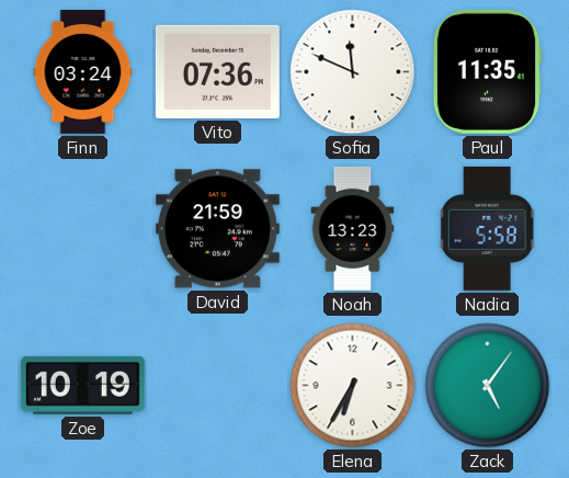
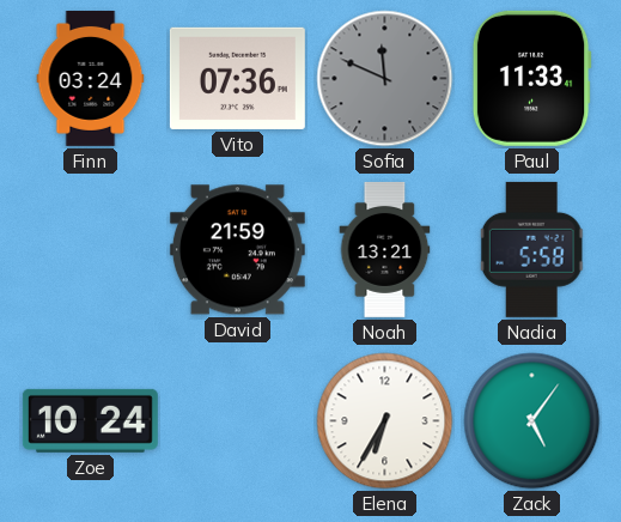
Sofia dial: white -> grey (385, 79)
Paul: 11:35 -> 11:33 (531, 78)
Noah: 13:23 -> 13:21 (385, 249)
Zoe: 10:19 -> 10:24 (90, 420)
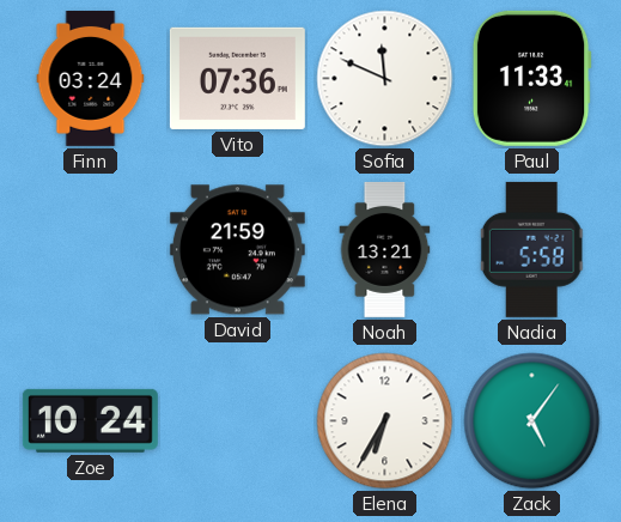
Sofia dial: grey -> white (385, 79)
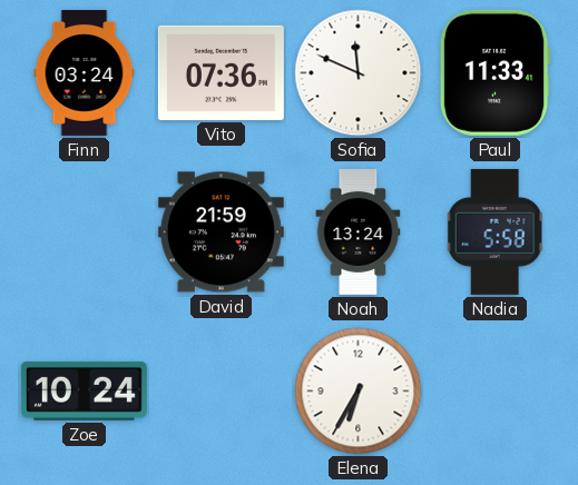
Noah: 13:21 -> 13:24 (359, 231)
Zack: 5:06 -> none (532, 421)
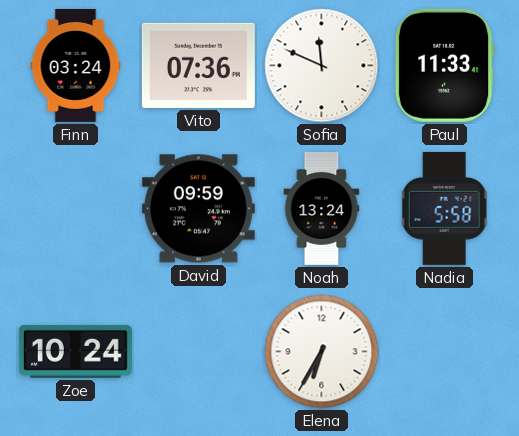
David: 21:59 -> 09:59 (198, 209)
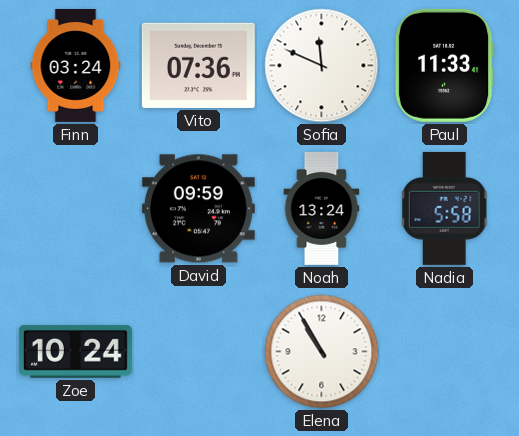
Elena: 6:35 -> 10:55 (322, 352)
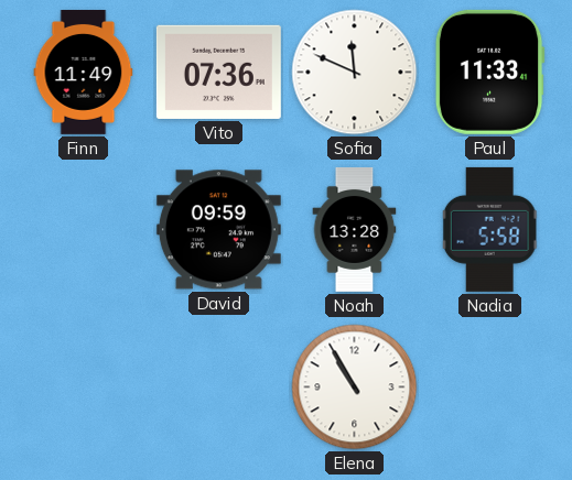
Finn: 03:24 -> 11:49 (84, 72)
Noah: 13:24 -> 13:28 (355, 229)
Zoe: 10:24 -> none (75, 351)
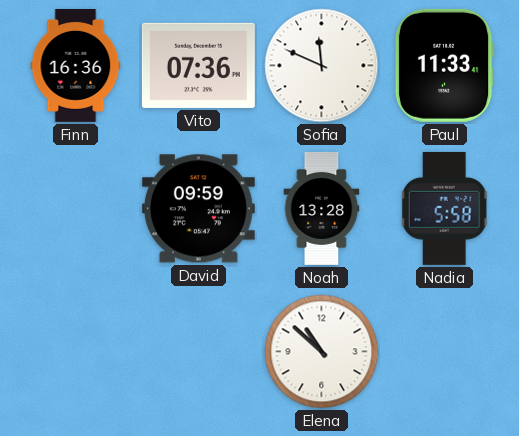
Finn: 11:49 -> 16:36 (76, 65)
Elena: 10:55 -> 10:52 (322, 352)
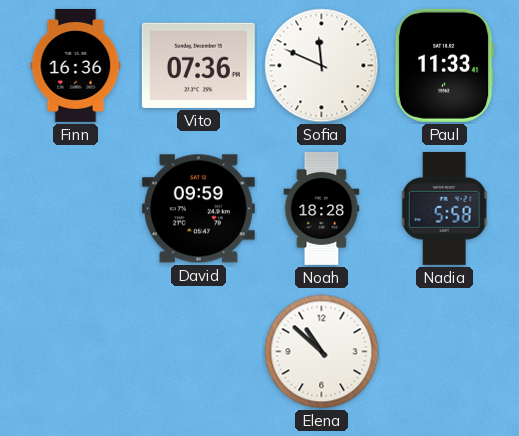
Noah: 13:28 -> 18:28 (322, 208)
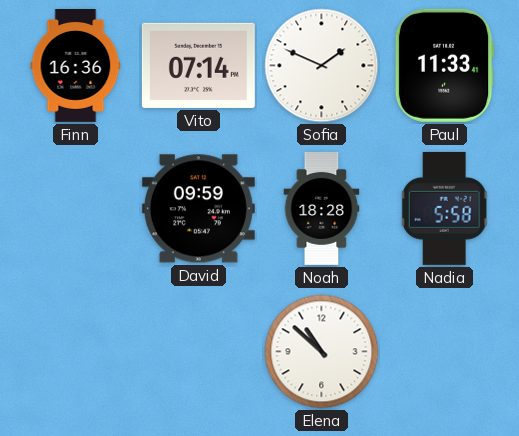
Vito: 07:36 -> 07:14 (198, 65)
Sofia: 11:49 -> 1:49 (322, 66)
